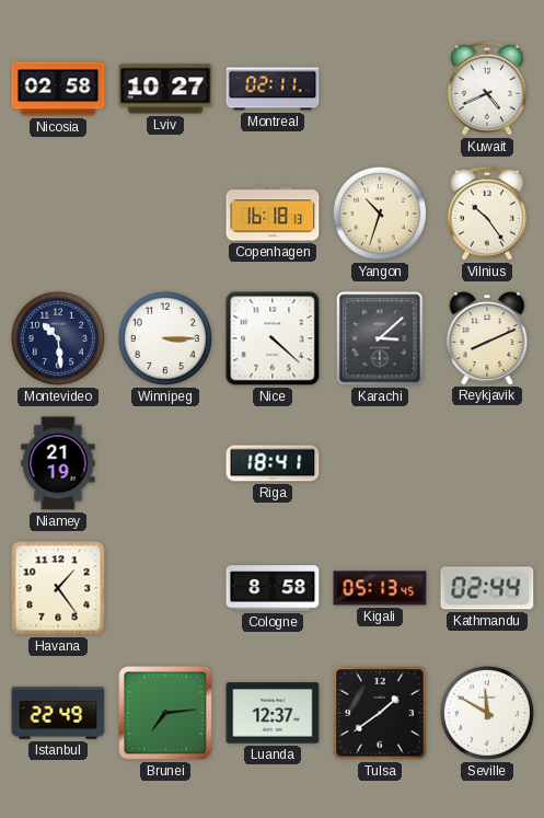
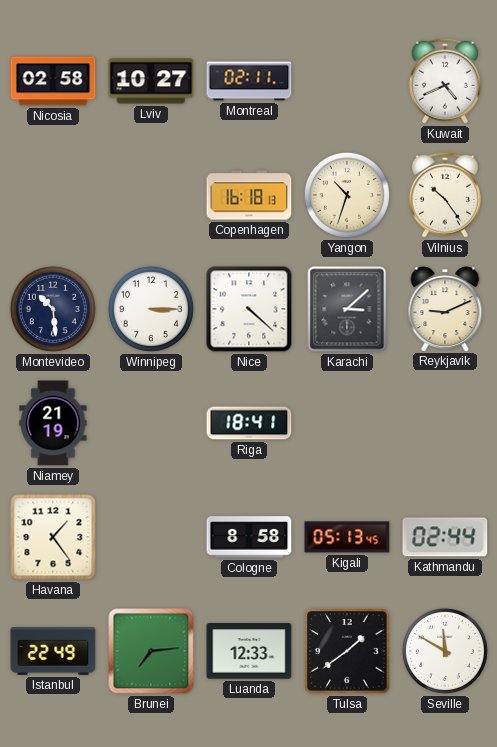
Reykjavik: 8:11 -> 9:11 (445, 309)
Luanda: 12:37 -> 12:33 (249, 651)
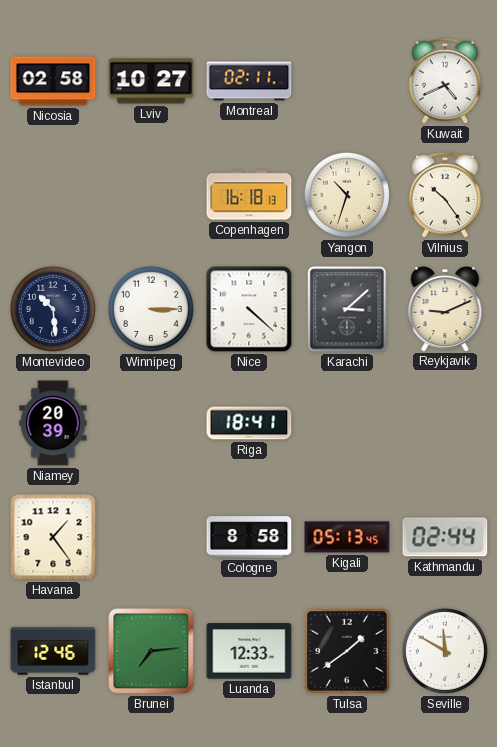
Niamey: 21:19 -> 20:39 (53, 423)
Istanbul: 22:49 -> 12:46 (53, 651)
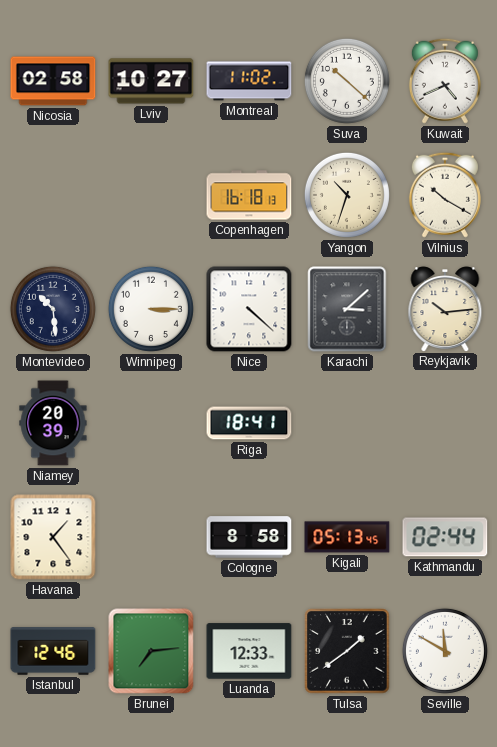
Montreal: 02:11 -> 11:02 (249, 81)
Suva: none -> 10:22 (347, 81)
Vilnius: 10:24 -> 10:20 (445, 195)
Reykjavik: 9:11 -> 10:14 (445, 309)
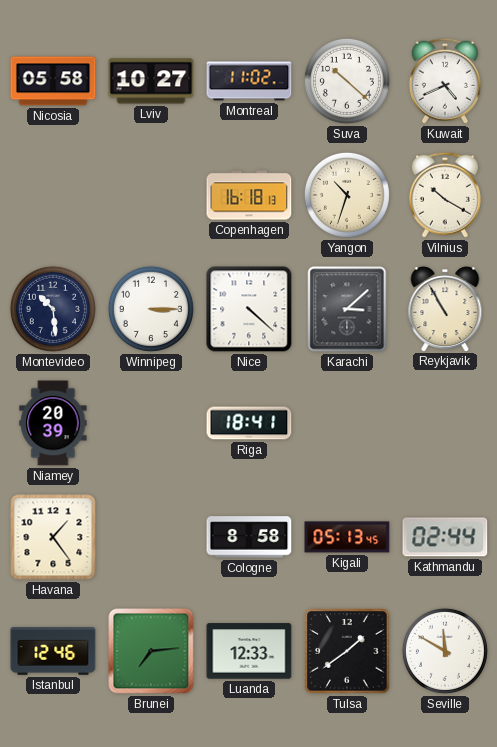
Nicosia: 02:58 -> 05:58 (53, 81)
Reykjavik: 10:14 -> 10:55 (445, 309)
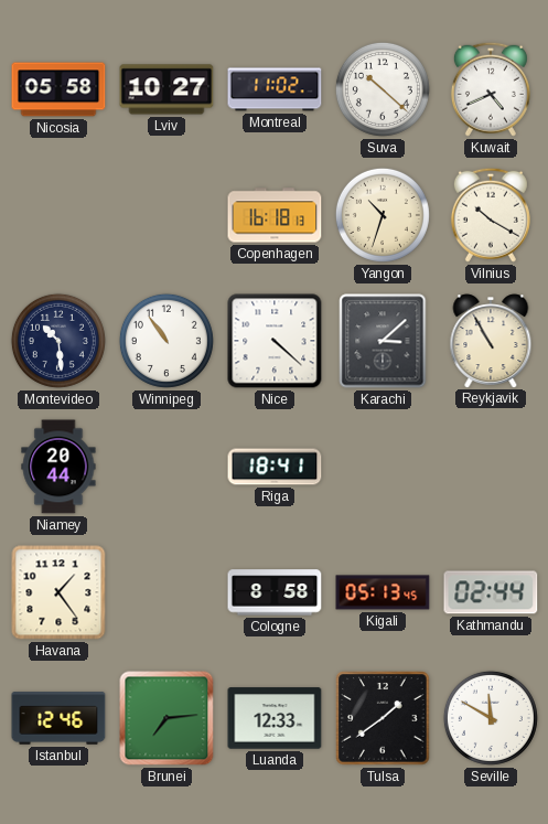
Winnipeg: 3:15 -> 10:54 (166, 341)
Niamey: 20:39 -> 20:44 (58, 467)
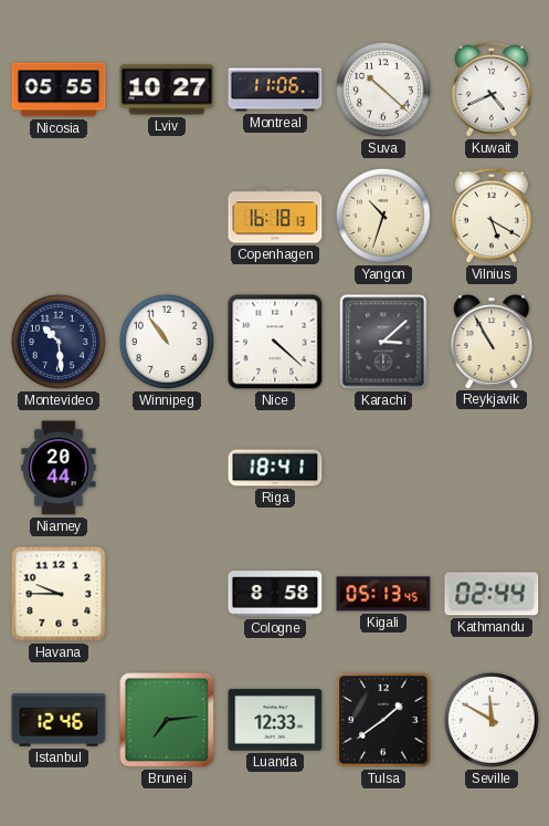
Nicosia: 05:58 -> 05:55 (59, 90)
Montreal: 11:02 -> 11:06 (275, 90)
Vilnius: 10:20 -> 5:20 (492, 216)
Havana: 1:24 -> 9:45 (59, 594)
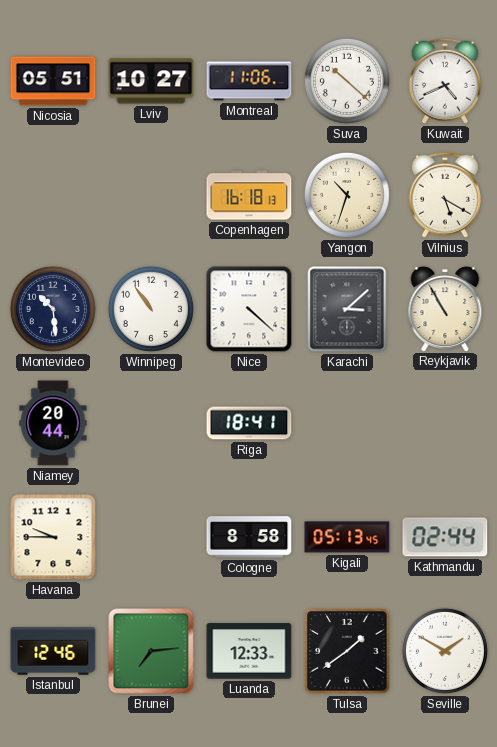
Nicosia: 05:55 -> 05:51 (53, 81)
Seville: 11:50 -> 1:50 (445, 651)
